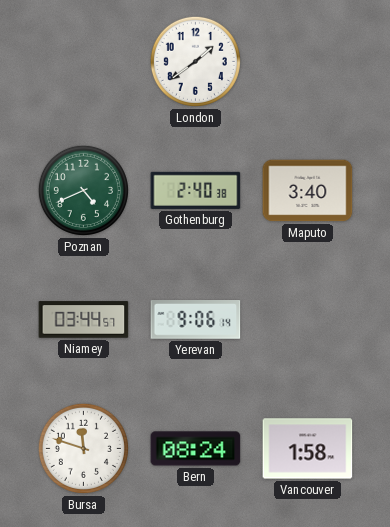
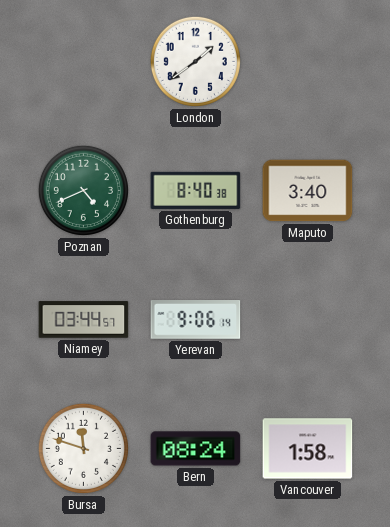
Gothenburg: 2:40 -> 8:40 (196, 190)
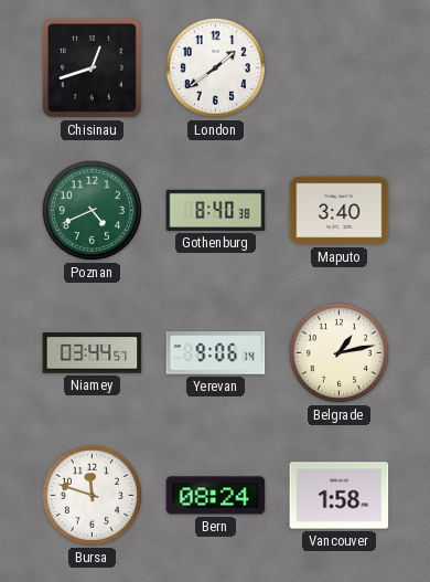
Chisinau: none -> 12:42 (92, 67)
Belgrade: none -> 1:13 (338, 352)
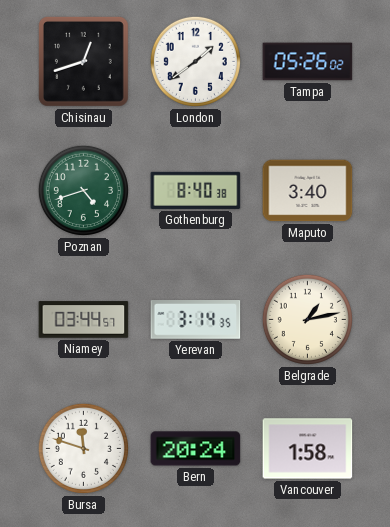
Tampa: none -> 05:26 (308, 62)
Poznan: 4:41 -> 4:42 (83, 190)
Yerevan: 9:06 -> 3:14 (196, 320)
Bern: 08:24 -> 20:24 (196, 449)
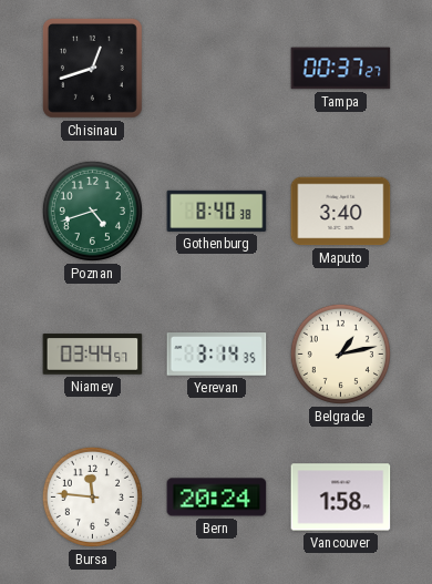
London: 1:39 -> none (195, 61)
Tampa: 05:26 -> 00:37 (341, 69)
Bursa: 11:48 -> 11:46 (92, 496)
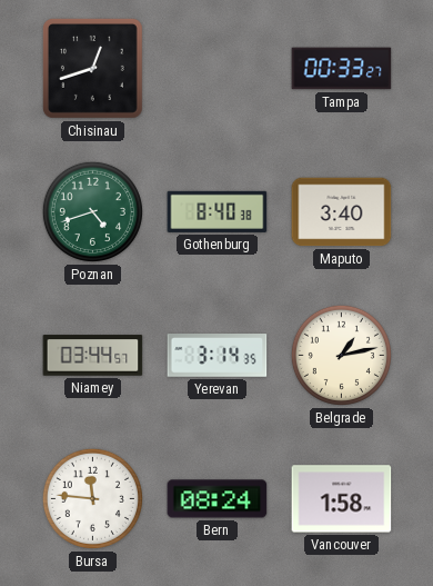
Tampa: 00:37 -> 00:33 (342, 69)
Bern: 20:24 -> 08:24 (218, 499)
